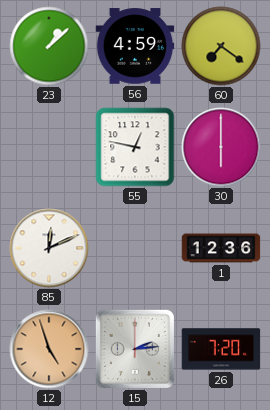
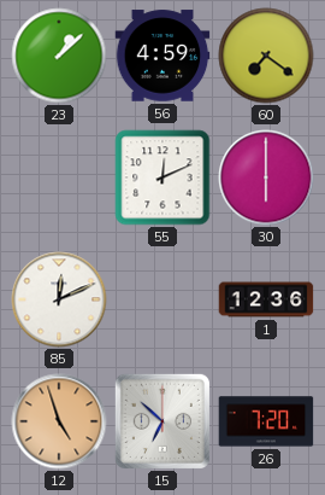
55: 12:47 -> 12:11 (162, 177)
15: 2:14 -> 6:52 (162, 421)
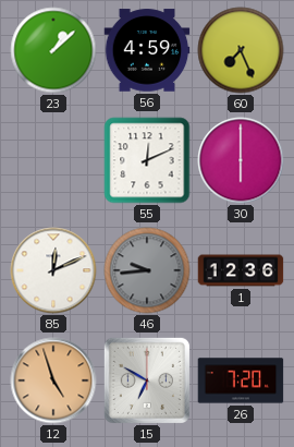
60: 7:21 -> 7:26 (241, 50)
46: none -> 9:44 (147, 270)
15: 6:52 -> 6:50 (147, 380)
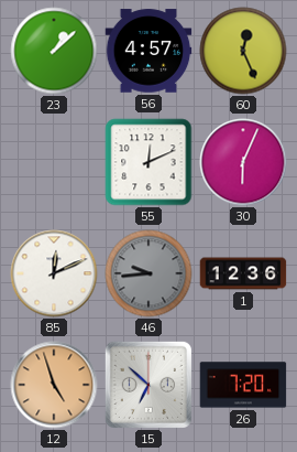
56: 4:59 -> 4:57 (148, 51)
60: 7:26 -> 12:26 (243, 51)
30: 6:00 -> 6:04 (243, 162)
15: 6:50 -> 6:52 (148, 385)
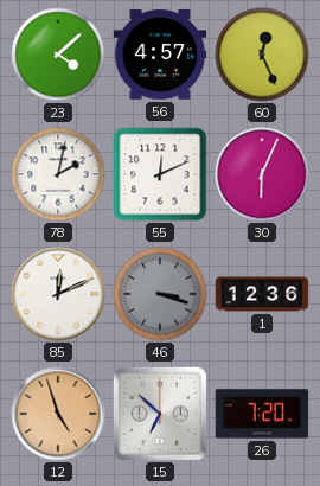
23: 1:08 -> 4:08 (58, 55)
78: none -> 2:02 (58, 174)
46: 9:44 -> 3:18 (160, 294)
